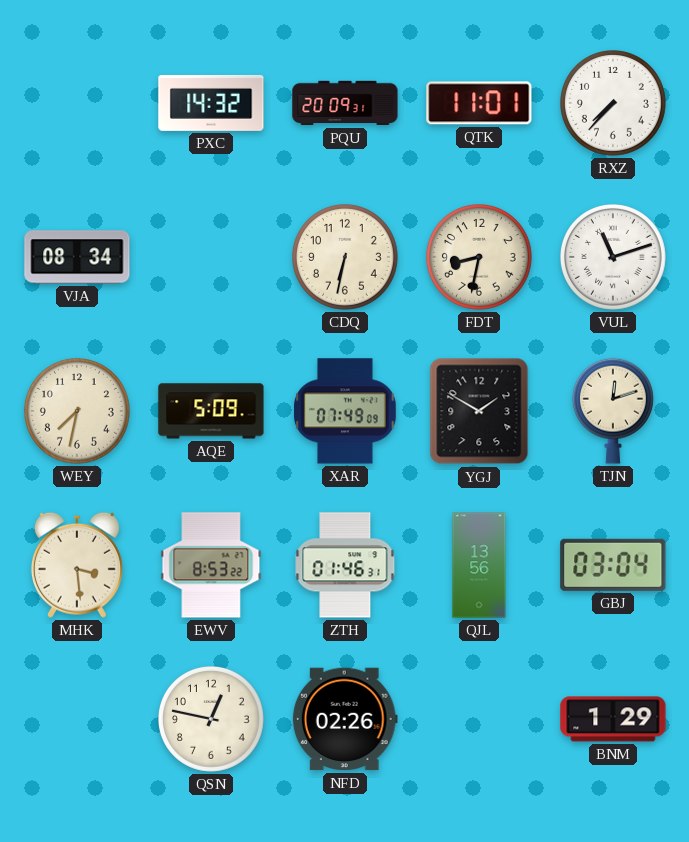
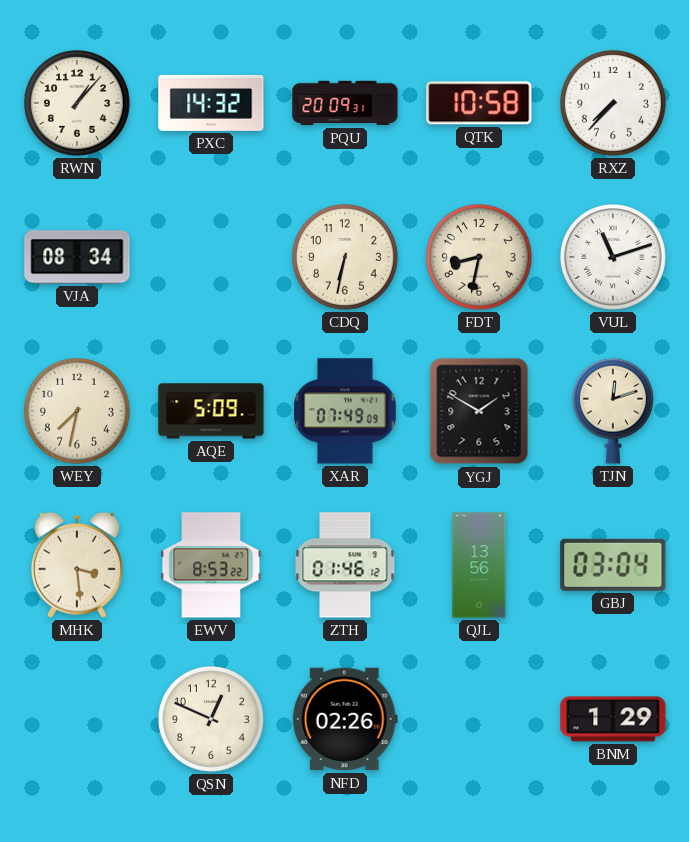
RWN: none -> 1:07 (78, 104)
QTK: 11:01 -> 10:58 (479, 103)
ZTH: 01:46:31 -> 01:46:12 (345, 565)
QSN: 12:47 -> 12:49 (212, 720)
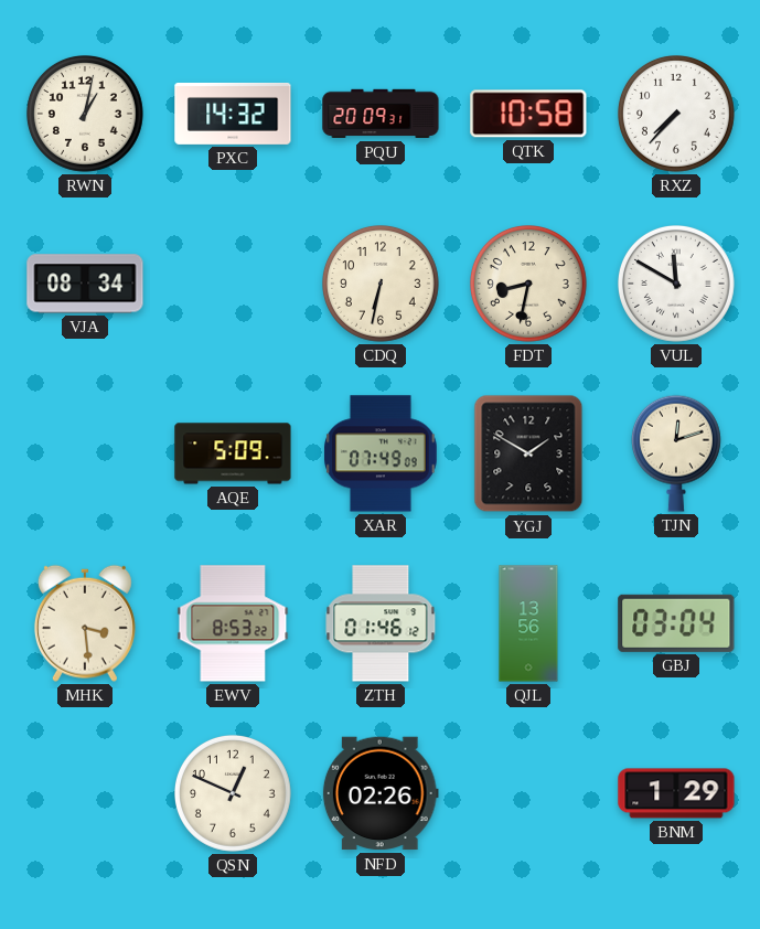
RWN: 1:07 -> 1:02 (86, 115)
VUL: 11:12 -> 11:50 (677, 285)
WEY: 7:32 -> none (78, 412)
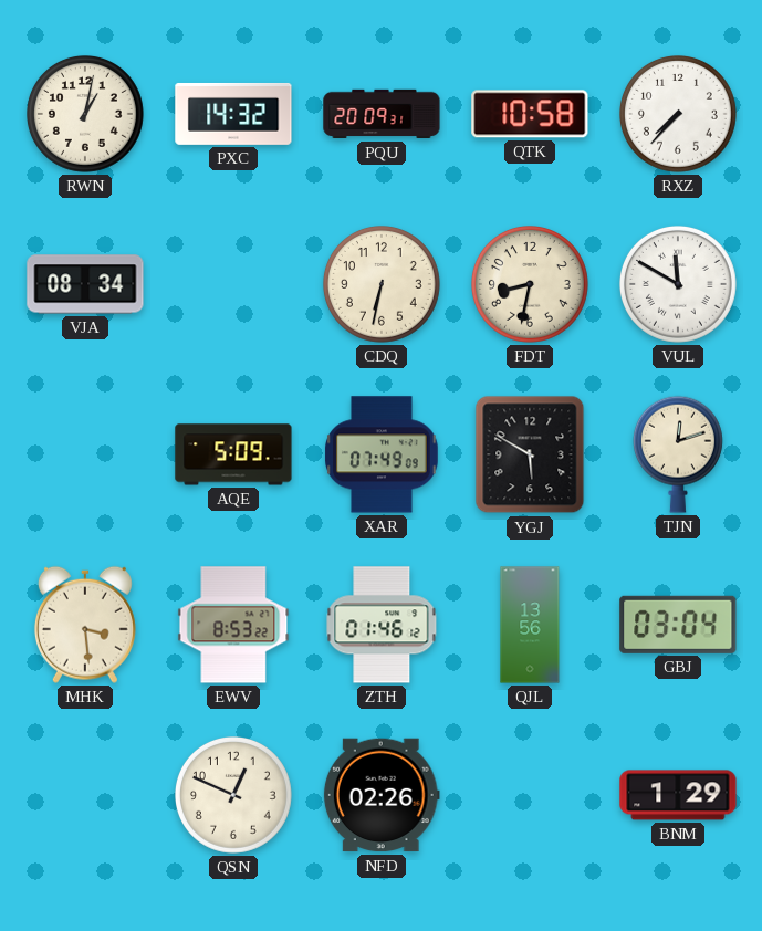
YGJ: 1:50 -> 5:50 (530, 454)
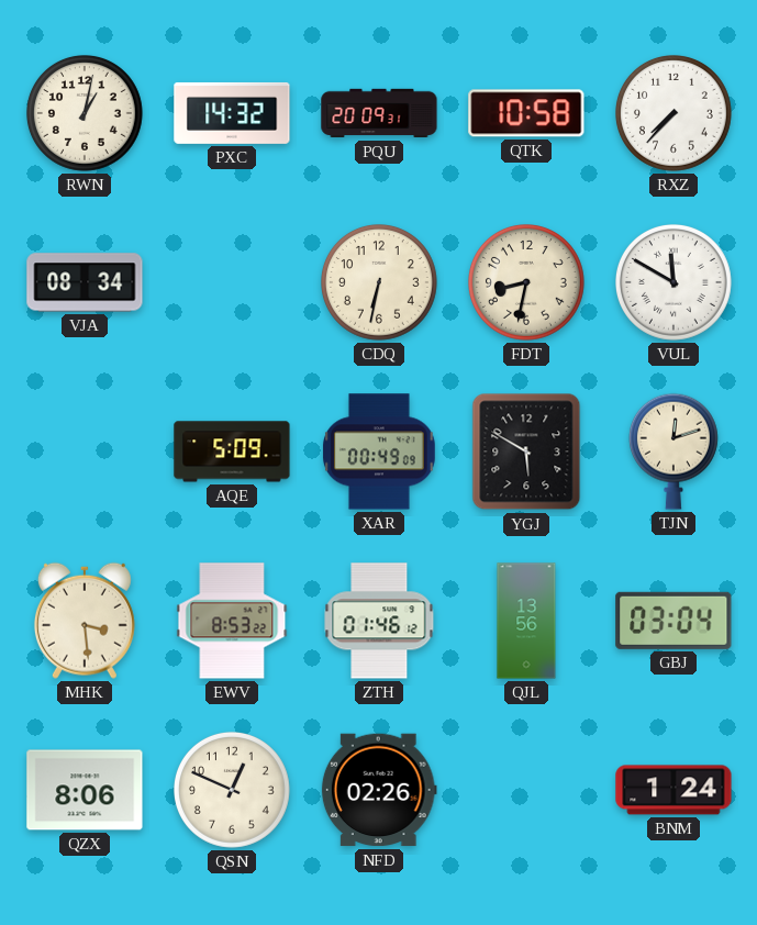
XAR: 07:49 -> 00:49 (380, 452)
QZX: none -> 8:06 (85, 790)
BNM: 1:29 -> 1:24 (673, 790)
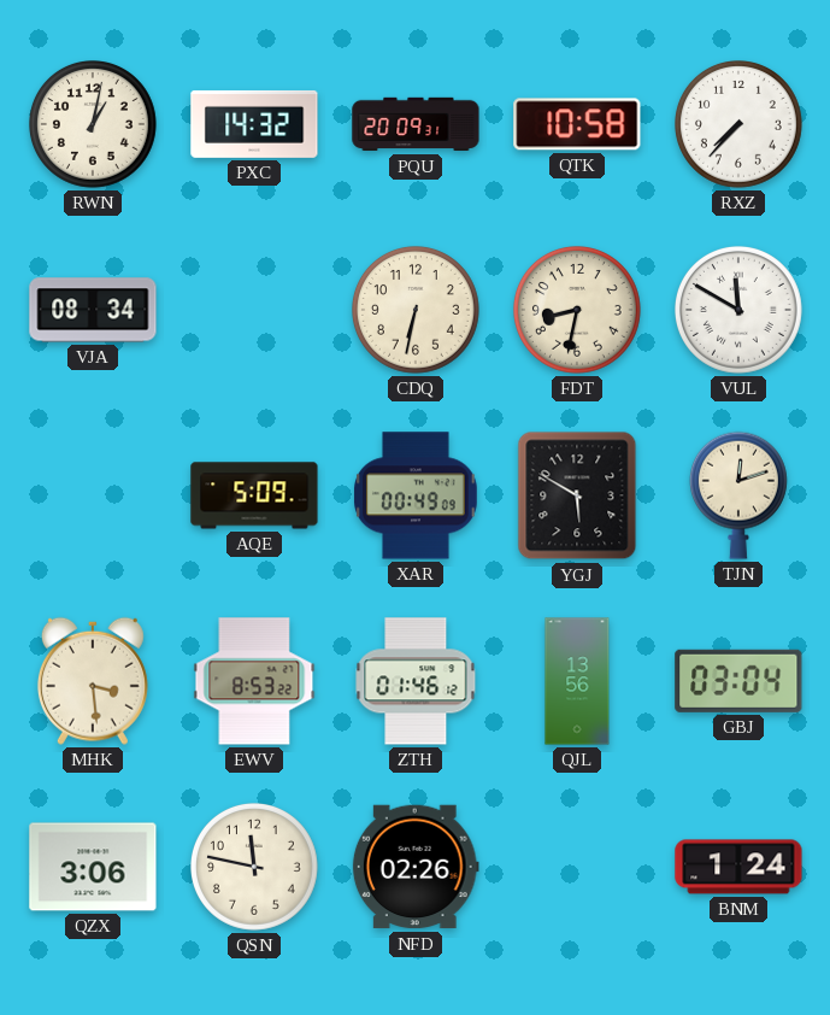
QZX: 8:06 -> 3:06 (93, 867)
QSN: 12:49 -> 11:47 (255, 868)
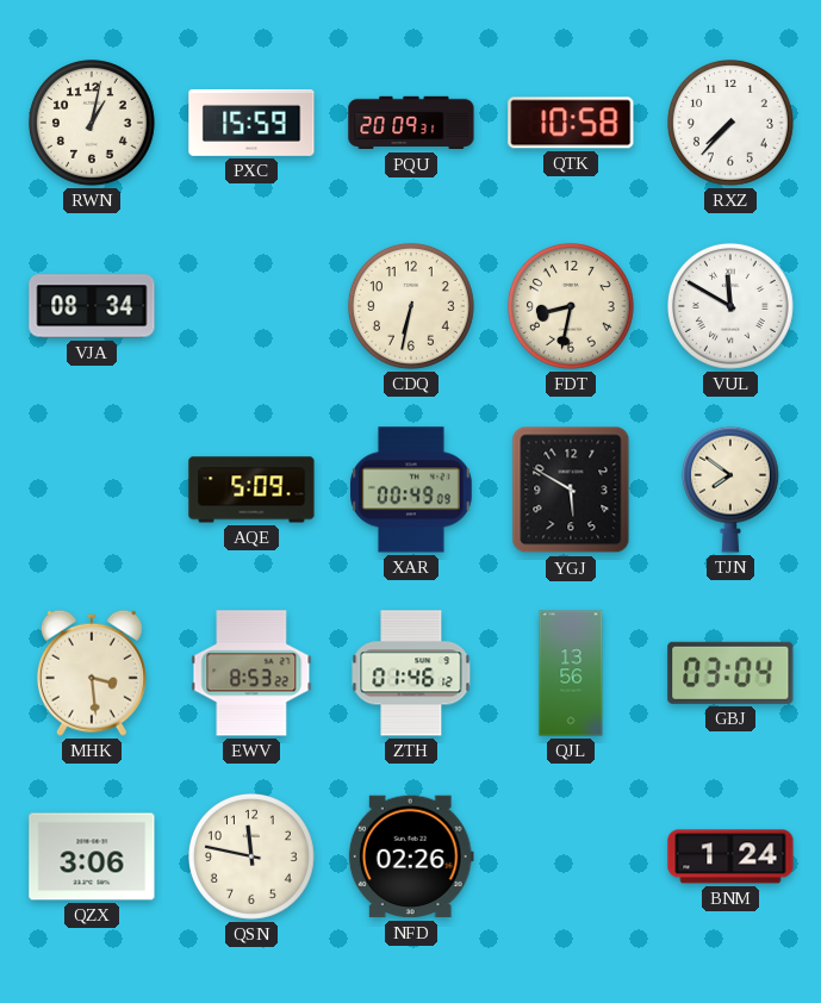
PXC: 14:32 -> 15:59 (251, 123)
TJN: 12:12 -> 7:51 (730, 490)
